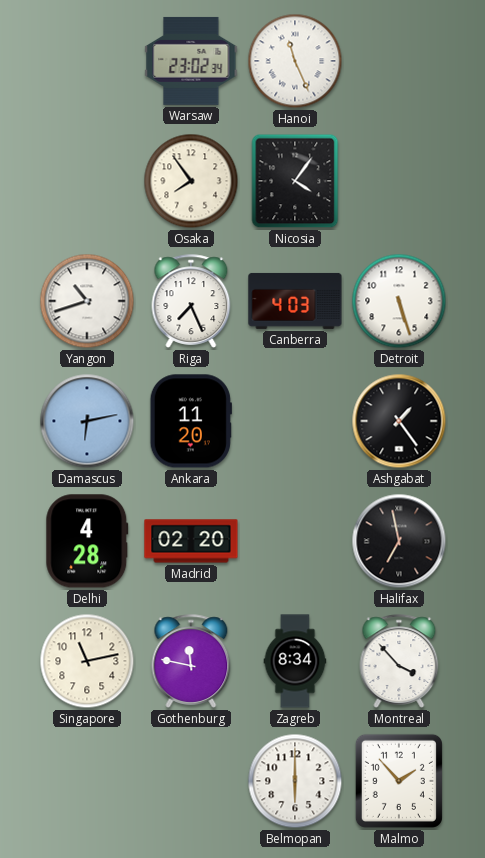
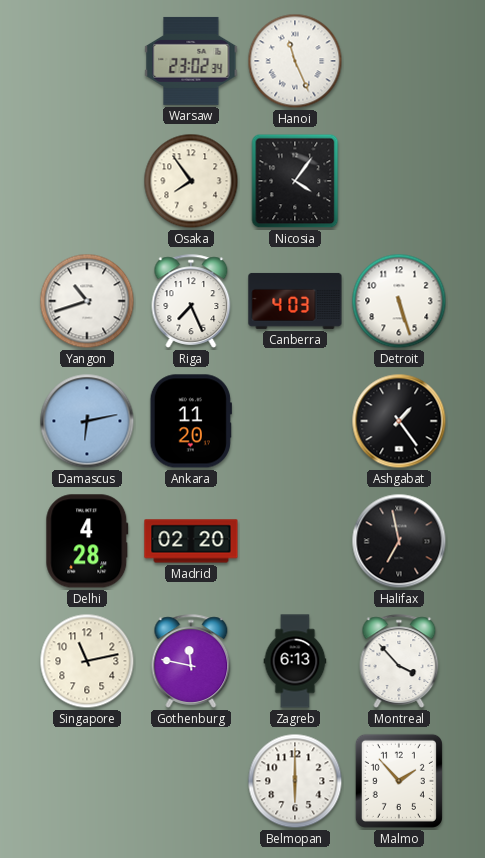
Zagreb: 8:34 -> 6:13 (295, 661)
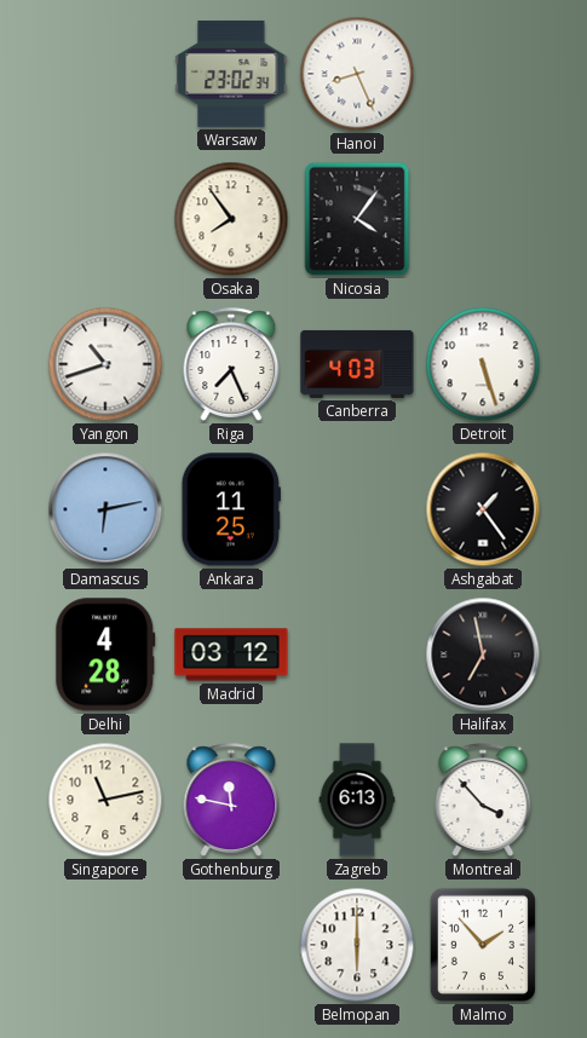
Hanoi: 11:26 -> 8:26 (357, 74)
Ankara: 11:20 -> 11:25 (231, 509)
Madrid: 02:20 -> 03:12 (231, 654)
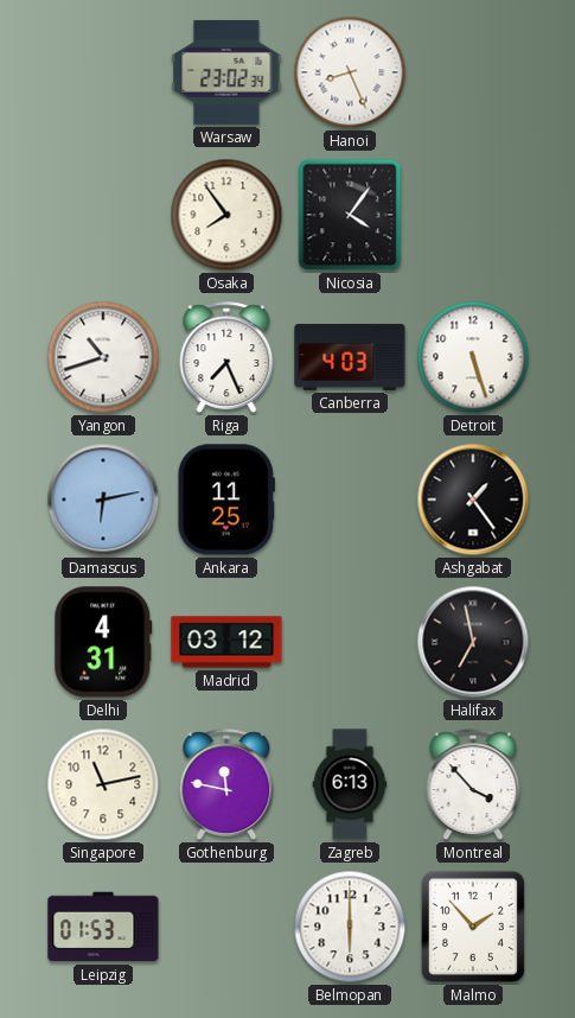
Delhi: 4:28 -> 4:31 (103, 642)
Leipzig: none -> 01:53 (103, 927)
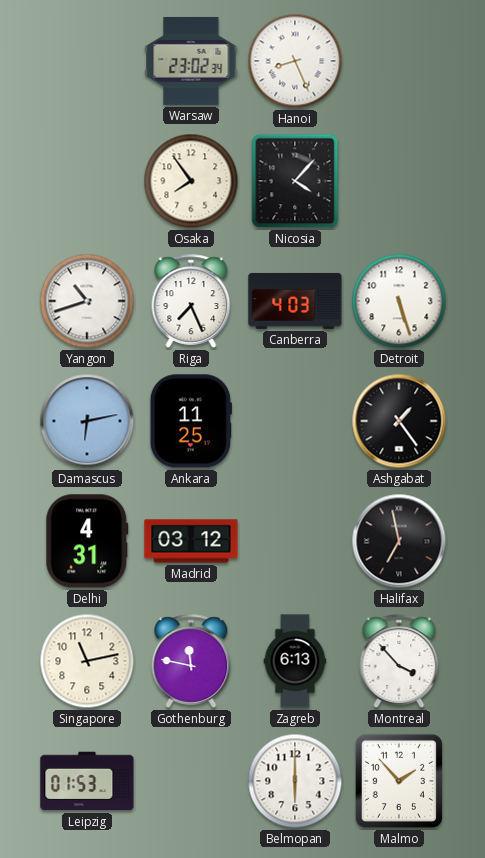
Nicosia: 4:06 -> 4:07 (295, 181)
